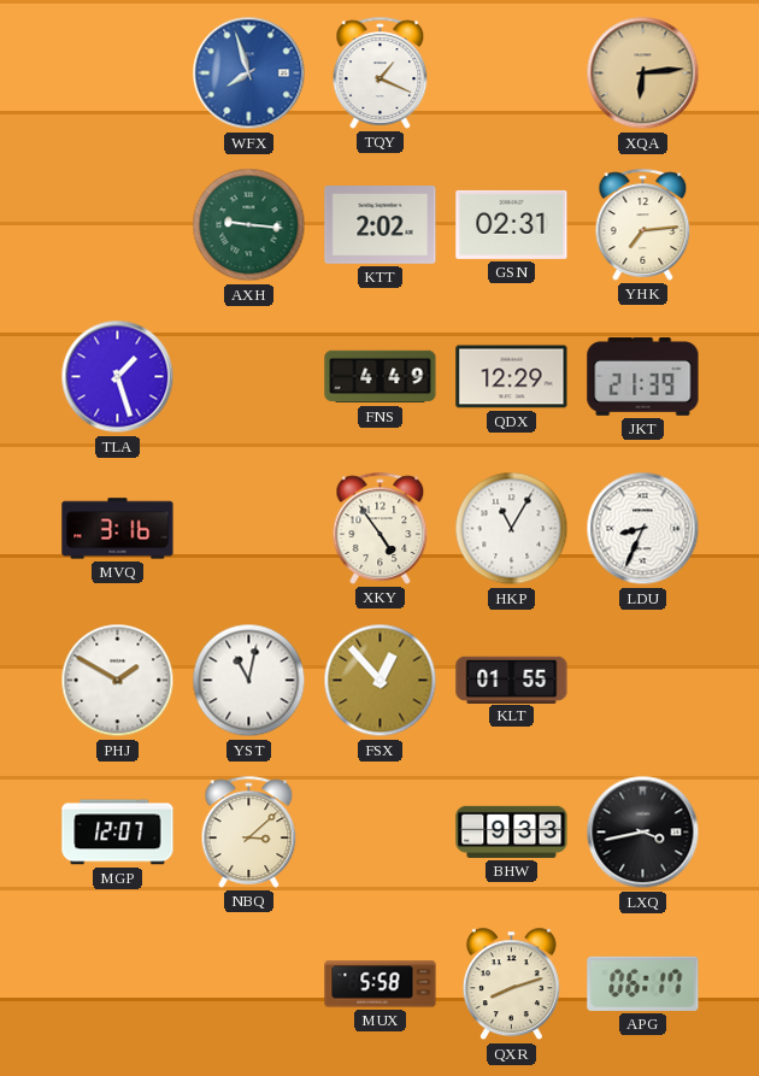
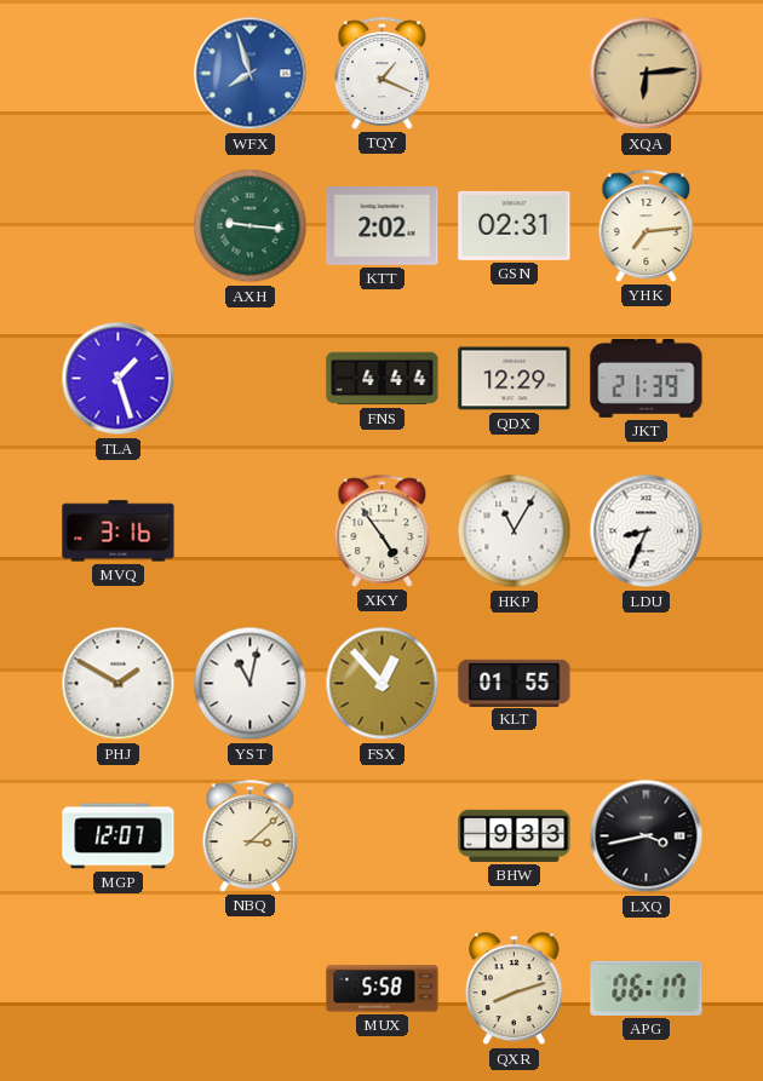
FNS: 4:49 -> 4:44 (383, 379)
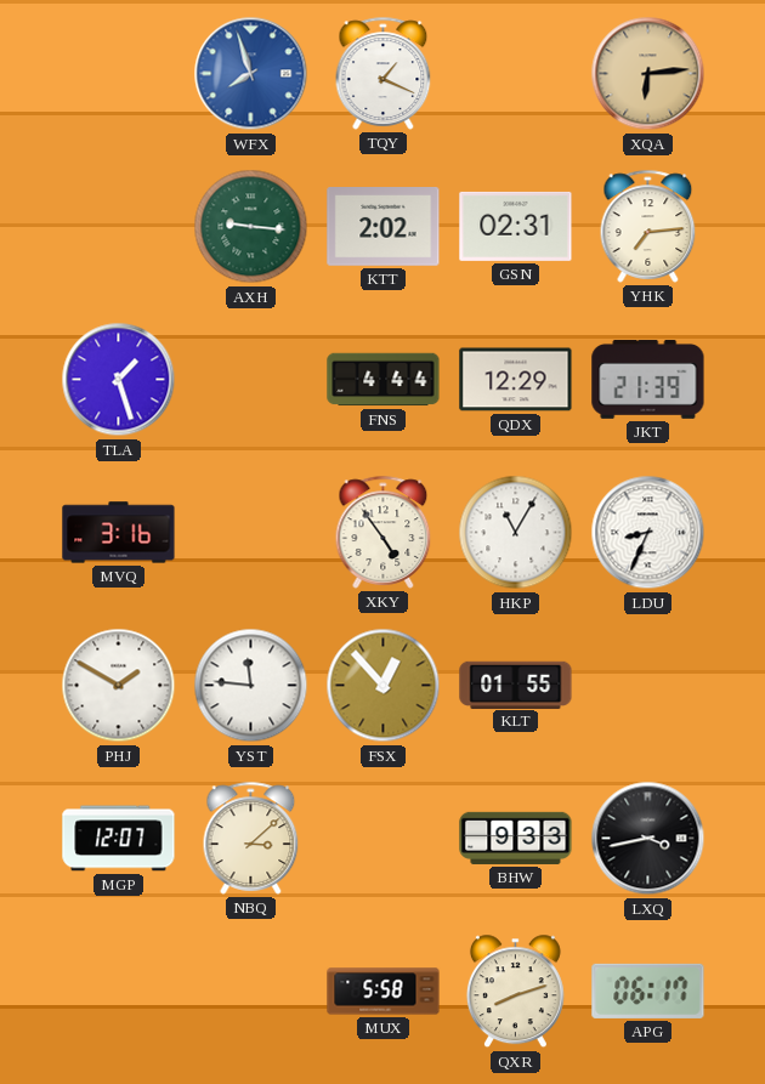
YST: 11:02 -> 11:46 (251, 686)
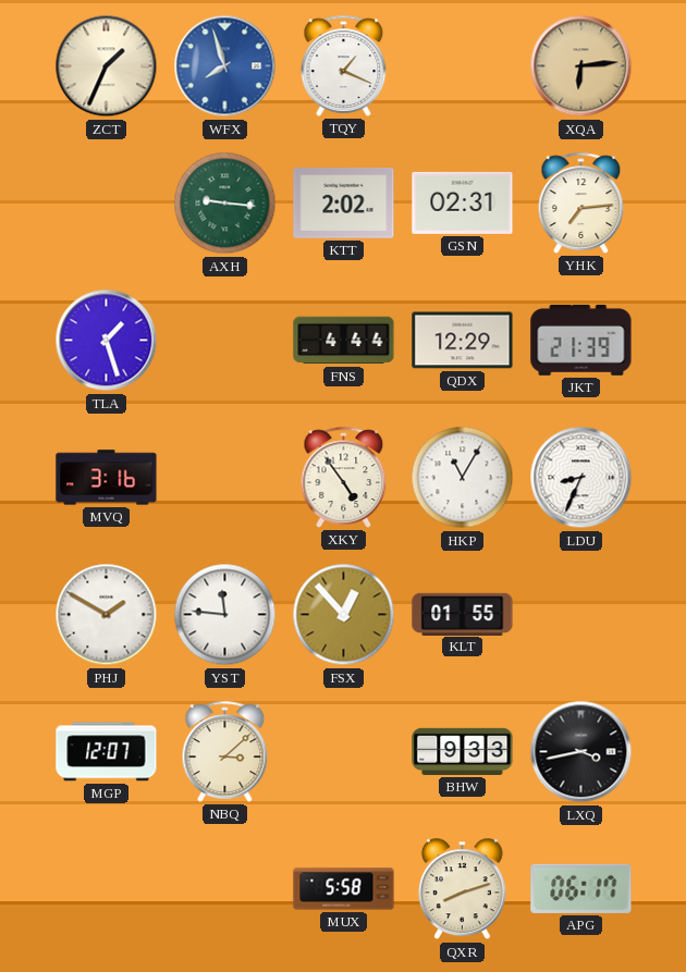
ZCT: none -> 1:34 (107, 66)
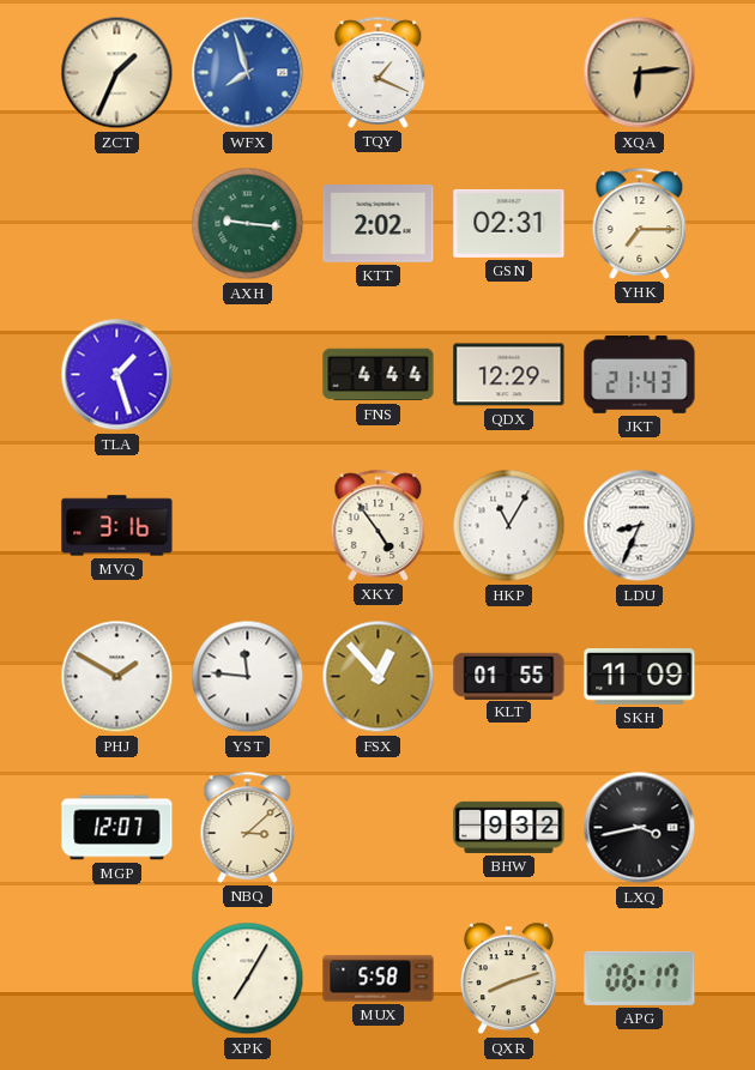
YHK: 7:14 -> 7:15 (640, 223)
JKT: 21:39 -> 21:43 (640, 375)
SKH: none -> 11:09 (640, 677)
BHW: 9:33 -> 9:32 (509, 827)
XPK: none -> 7:05 (248, 979)
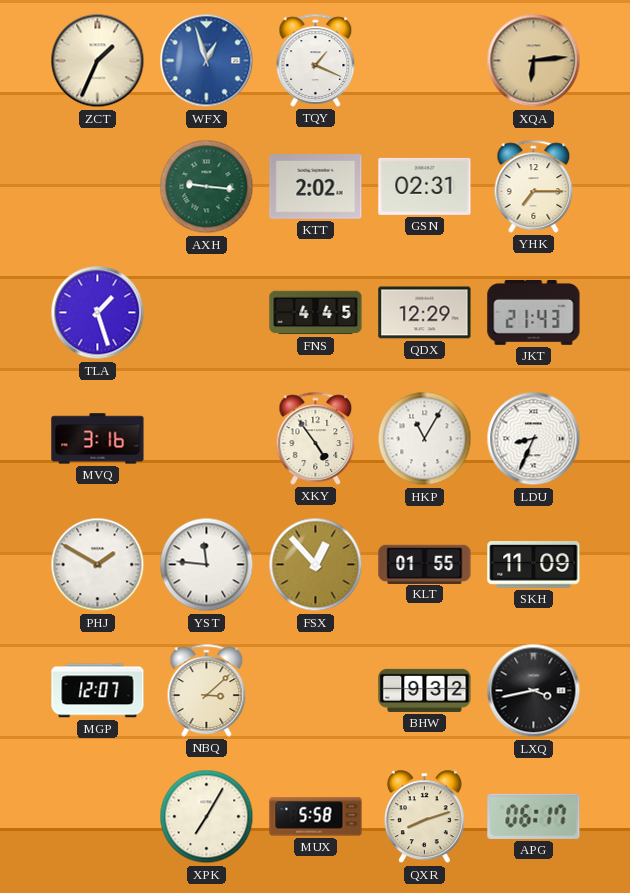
WFX: 7:57 -> 12:57 (207, 61)
FNS: 4:44 -> 4:45 (316, 313)
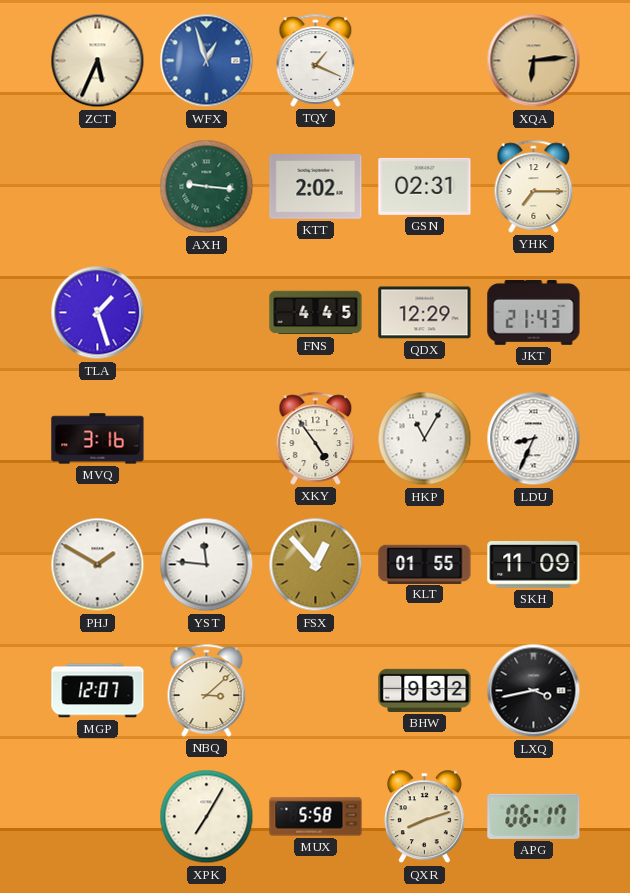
ZCT: 1:34 -> 5:34 (98, 61)
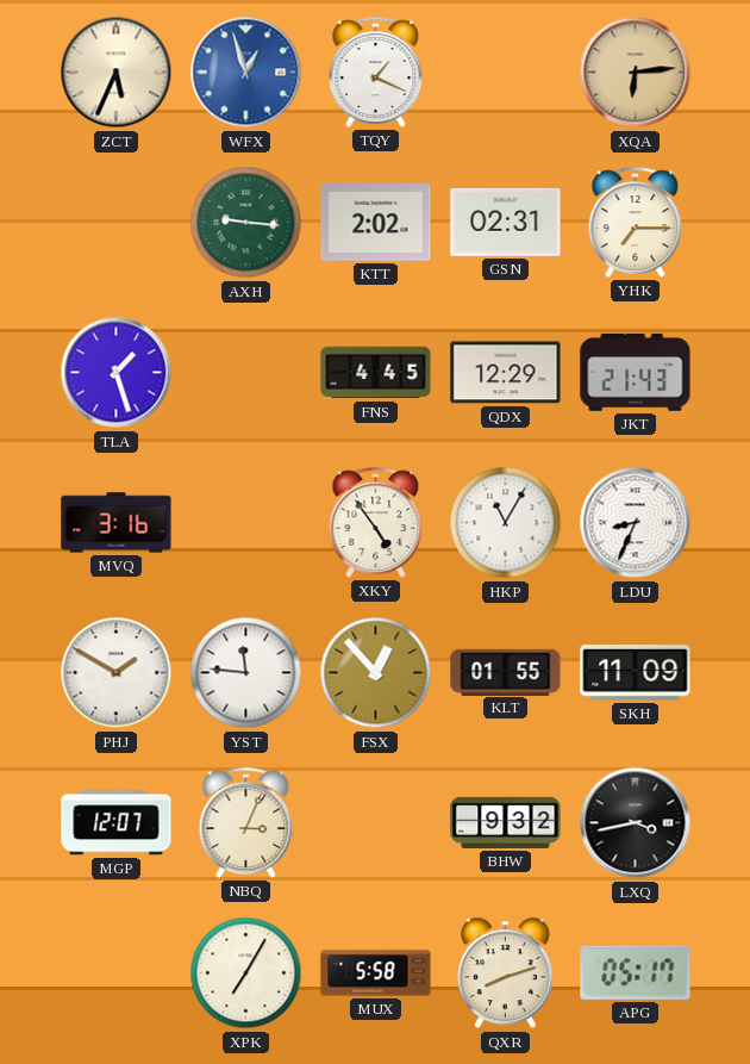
NBQ: 3:08 -> 3:04 (246, 822)
APG: 06:17 -> 05:17 (636, 972)
